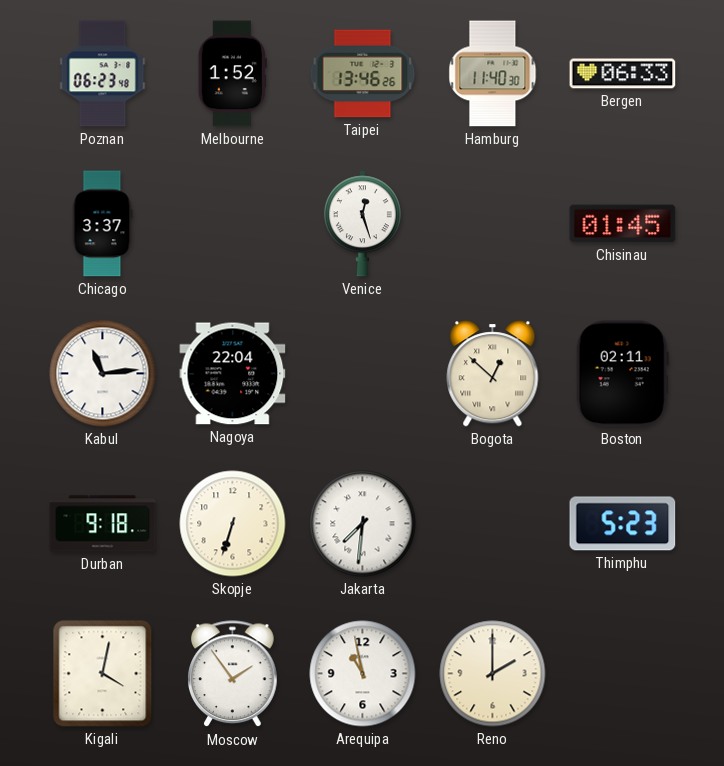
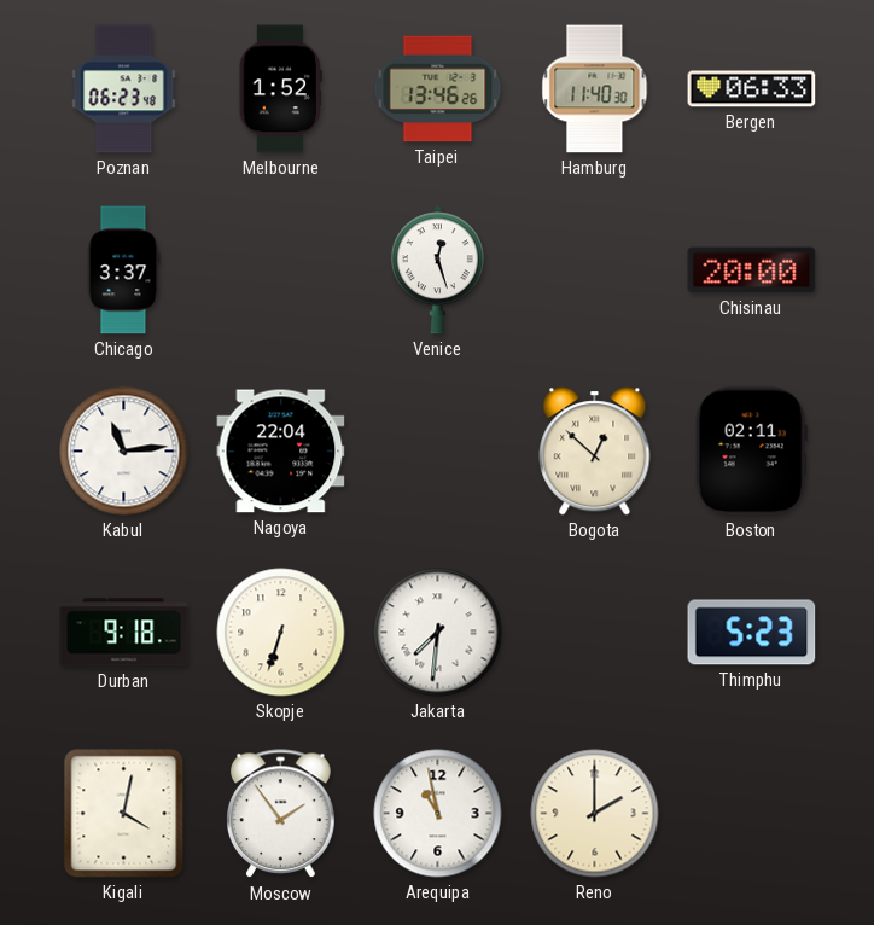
Chisinau: 01:45 -> 20:00 (752, 270)
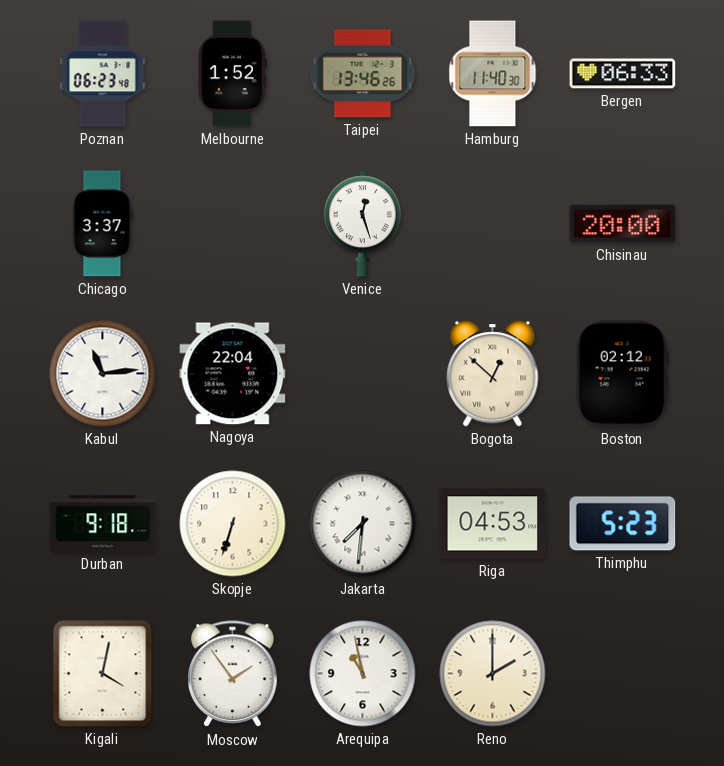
Boston: 02:11 -> 02:12 (622, 374)
Riga: none -> 04:53 (493, 524)
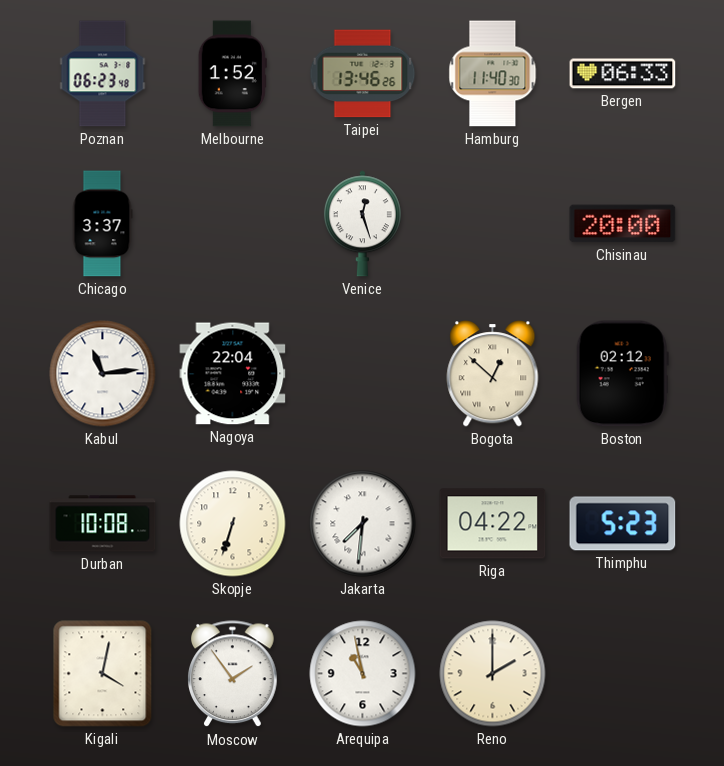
Durban: 9:18 -> 10:08 (103, 524)
Riga: 04:53 -> 04:22 (493, 524)
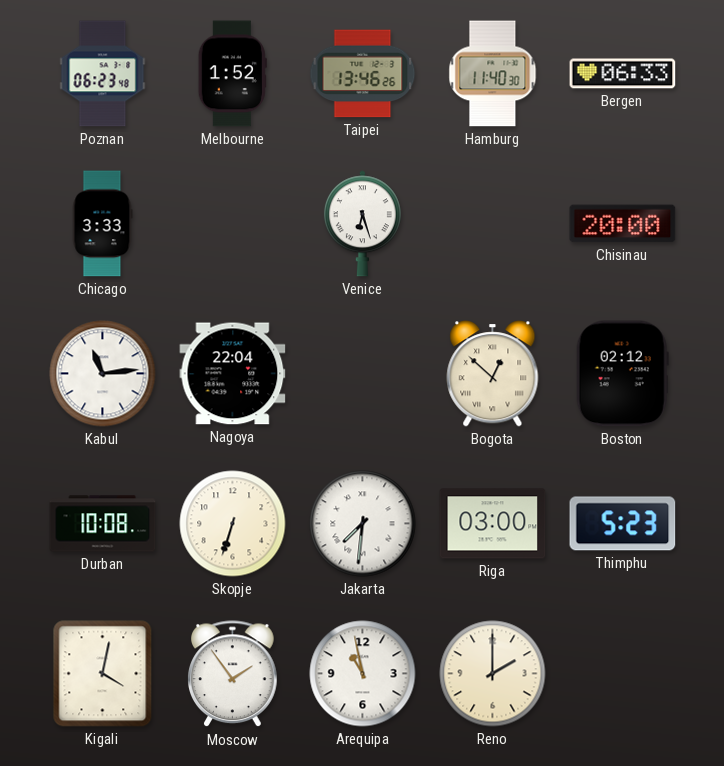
Chicago: 3:37 -> 3:33 (102, 224)
Venice: 12:27 -> 6:27 (362, 224)
Riga: 04:22 -> 03:00 (493, 524)
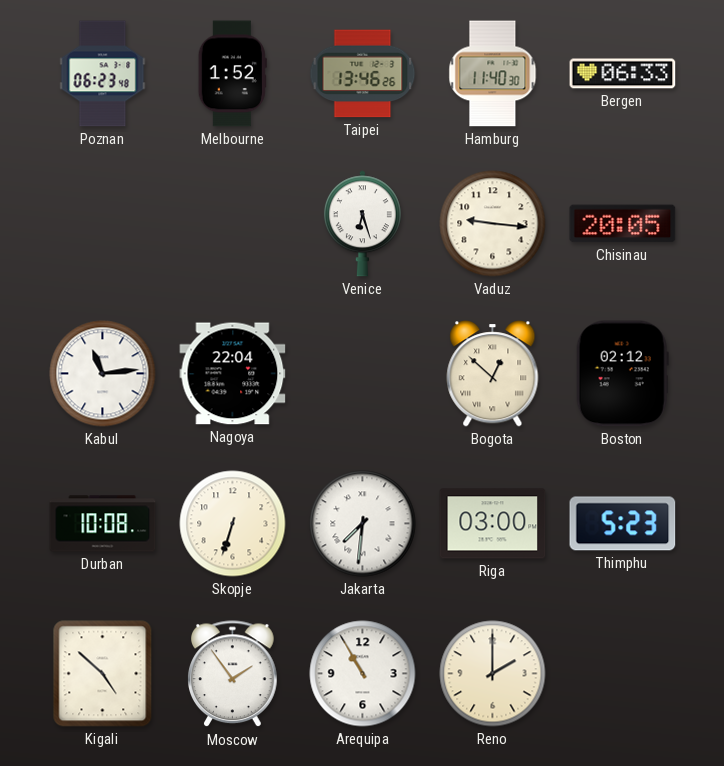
Chicago: 3:33 -> none (102, 224)
Vaduz: none -> 9:16 (493, 224)
Chisinau: 20:00 -> 20:05 (623, 224)
Kigali: 4:02 -> 4:52 (103, 674)
Arequipa: 10:58 -> 10:55 (363, 674)
